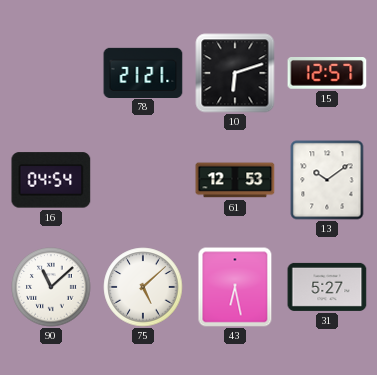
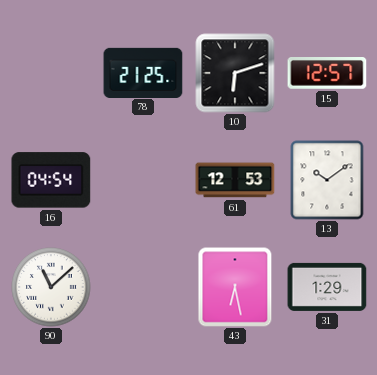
78: 21:21 -> 21:25 (143, 72)
75: 5:08 -> none (143, 287)
31: 5:27 -> 1:29 (327, 287)
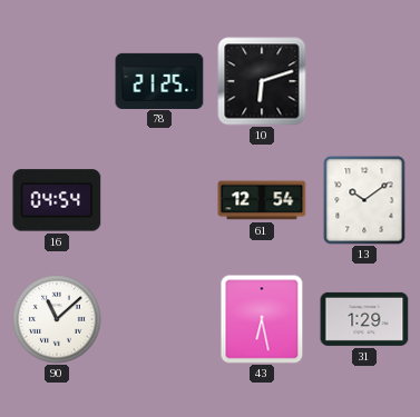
15: 12:57 -> none (327, 74)
61: 12:53 -> 12:54 (262, 200)
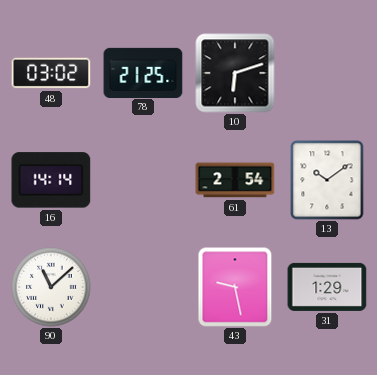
48: none -> 03:02 (51, 73)
16: 04:54 -> 14:14 (51, 180)
61: 12:54 -> 2:54 (235, 180)
43: 6:28 -> 9:28 (235, 287)
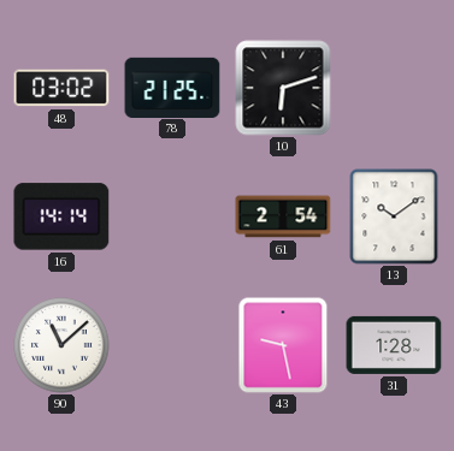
31: 1:29 -> 1:28 (394, 345)
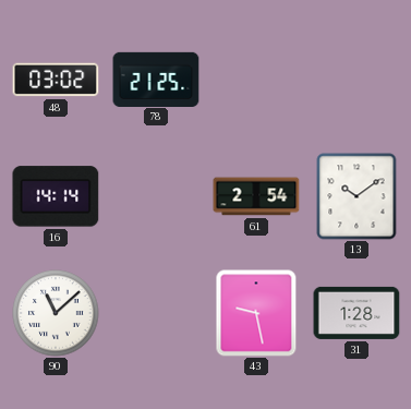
10: 6:12 -> none (283, 88)
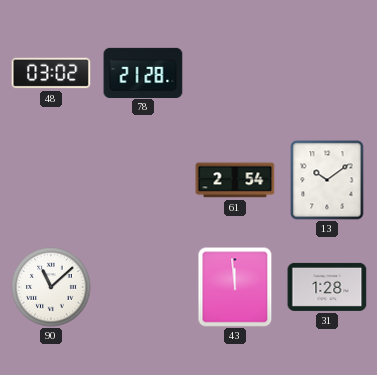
78: 21:25 -> 21:28 (143, 72)
16: 14:14 -> none (56, 196)
43: 9:28 -> 11:59 (235, 287)
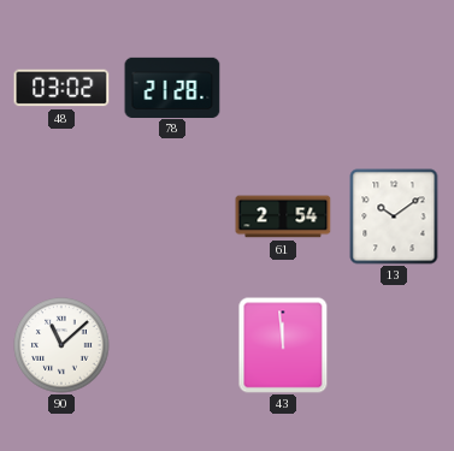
31: 1:28 -> none (327, 287)
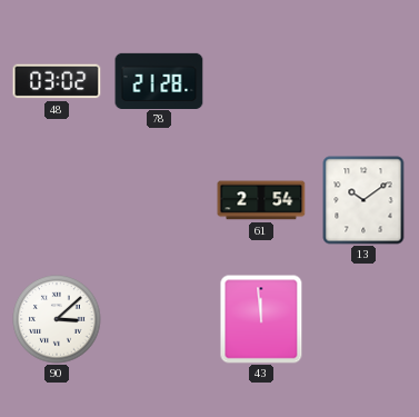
90: 11:08 -> 3:08 (57, 319)
